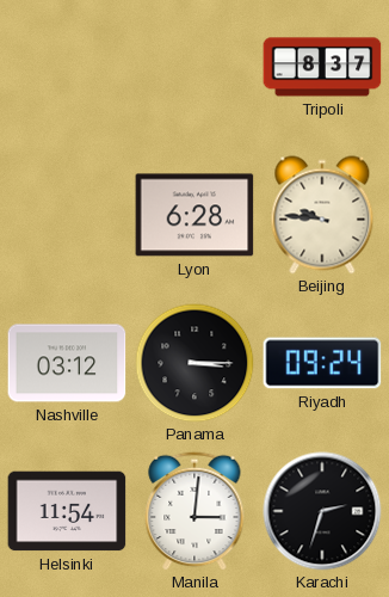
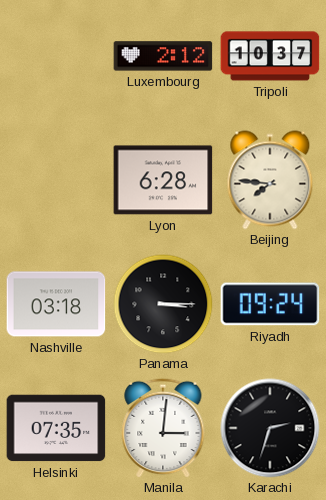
Luxembourg: none -> 2:12 (163, 56)
Tripoli: 8:37 -> 10:37 (270, 56)
Beijing: 9:46 -> 7:46 (270, 180)
Nashville: 03:12 -> 03:18 (56, 304)
Helsinki: 11:54 -> 07:35 (56, 428)
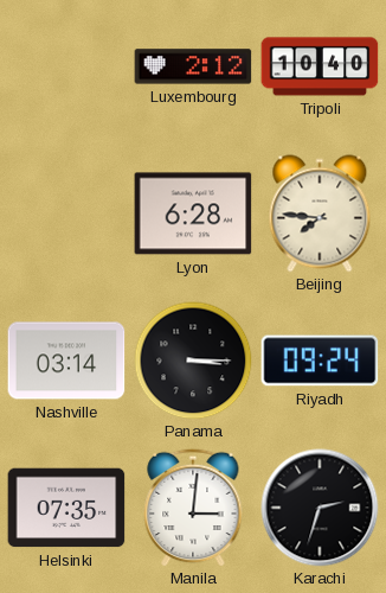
Tripoli: 10:37 -> 10:40 (320, 66)
Nashville: 03:18 -> 03:14 (66, 361)
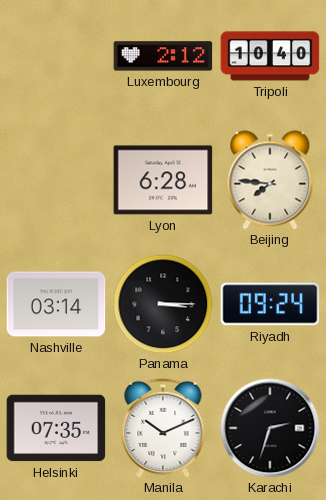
Manila: 3:01 -> 10:11 (163, 428)
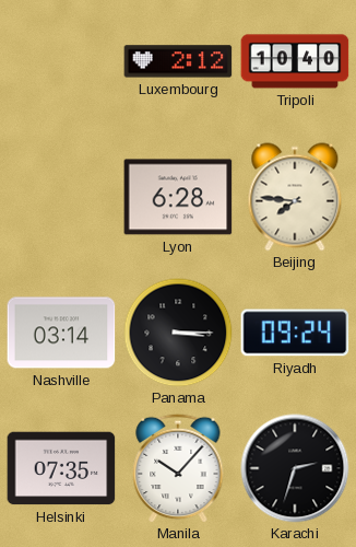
Manila: 10:11 -> 10:07 (178, 468)
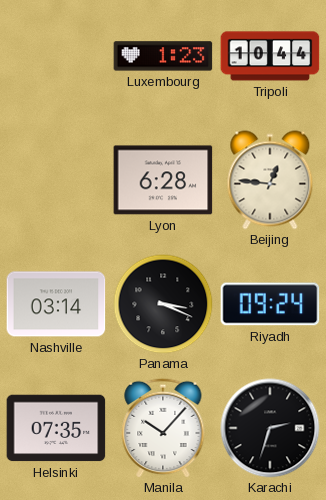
Luxembourg: 2:12 -> 1:23 (163, 56)
Tripoli: 10:40 -> 10:44 (270, 56)
Beijing: 7:46 -> 12:46 (270, 180)
Panama: 3:15 -> 3:19 (163, 304)
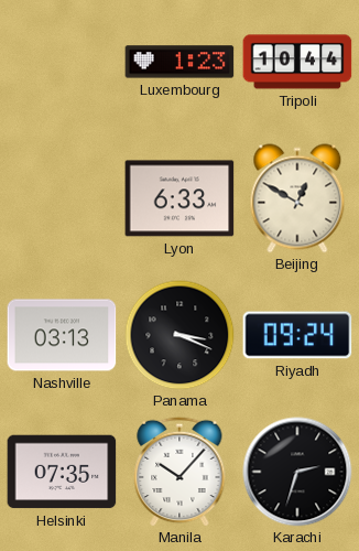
Lyon: 6:28 -> 6:33 (179, 198)
Beijing: 12:46 -> 12:50 (297, 198)
Nashville: 03:14 -> 03:13 (62, 335)
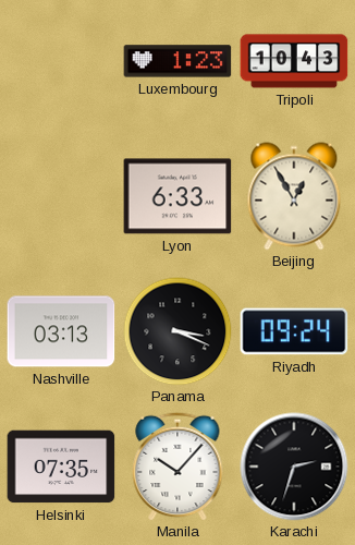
Tripoli: 10:44 -> 10:43 (294, 61)
Beijing: 12:50 -> 12:55 (294, 196)
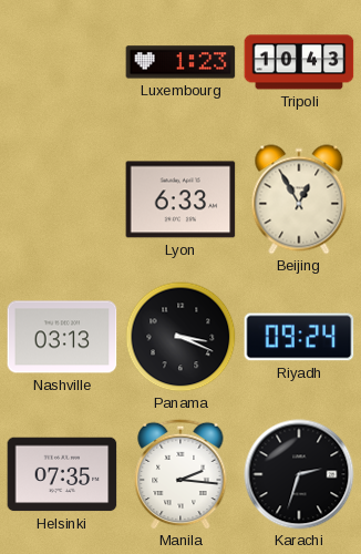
Manila: 10:07 -> 2:16 (180, 474)
